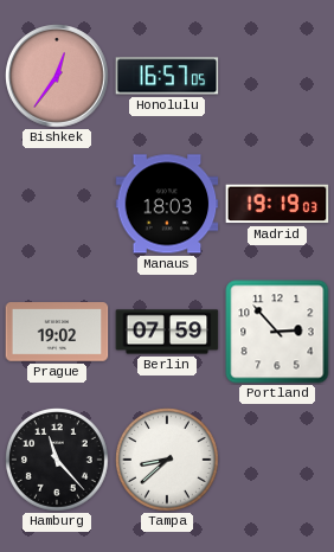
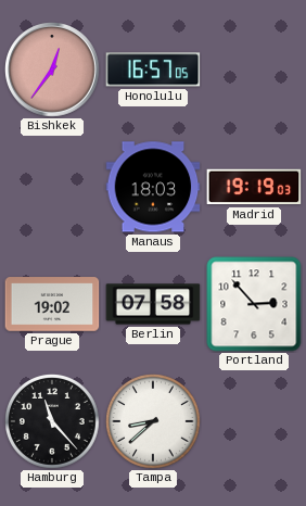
Berlin: 07:59 -> 07:58 (153, 304)
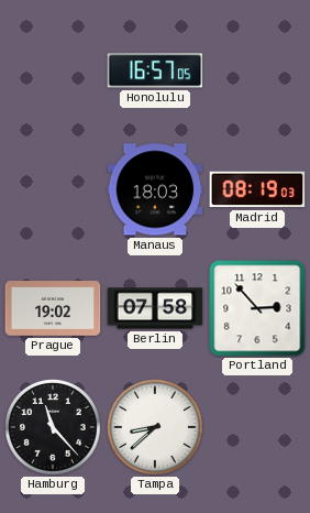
Bishkek: 12:36 -> none (52, 69)
Madrid: 19:19 -> 08:19 (257, 189)
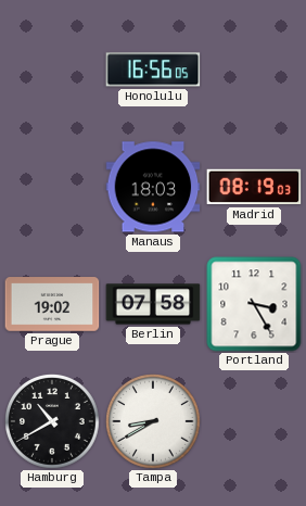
Honolulu: 16:57 -> 16:56 (153, 69)
Portland: 2:53 -> 3:25 (254, 304)
Hamburg: 11:23 -> 10:40 (53, 422)
Tampa: 8:38 -> 8:40 (154, 422)
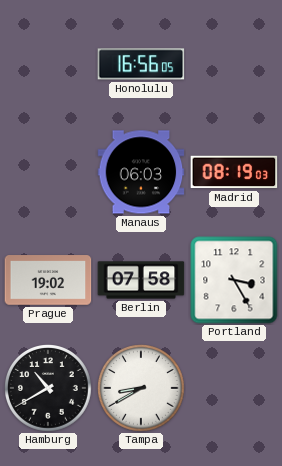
Manaus: 18:03 -> 06:03 (141, 172)
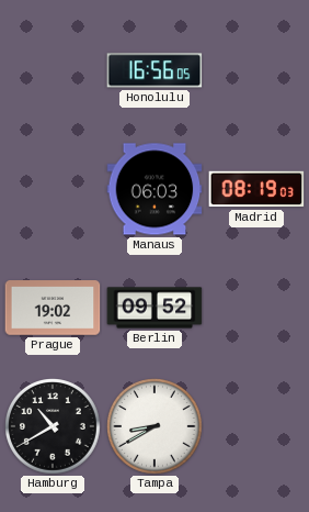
Berlin: 07:58 -> 09:52 (154, 308)
Portland: 3:25 -> none (234, 280)
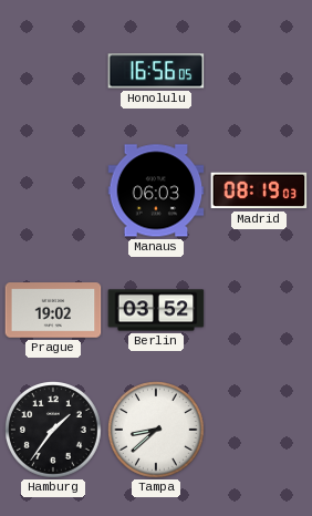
Berlin: 09:52 -> 03:52 (156, 310)
Hamburg: 10:40 -> 1:36 (54, 431)
Tampa: 8:40 -> 8:38 (157, 431)
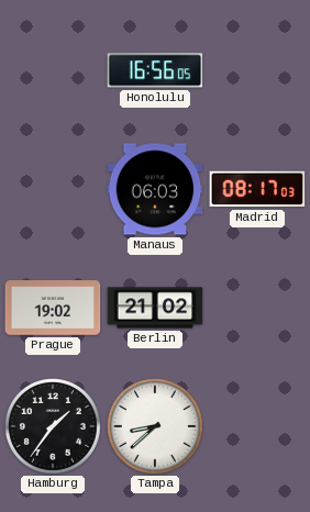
Madrid: 08:19 -> 08:17 (257, 189)
Berlin: 03:52 -> 21:02 (155, 308)
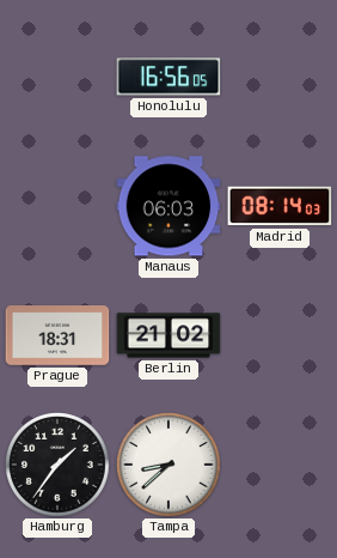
Madrid: 08:17 -> 08:14 (280, 206)
Prague: 19:02 -> 18:31 (57, 335)
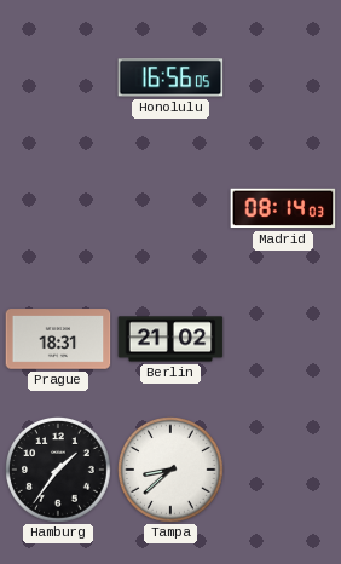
Manaus: 06:03 -> none (168, 206)
